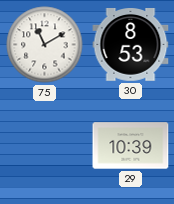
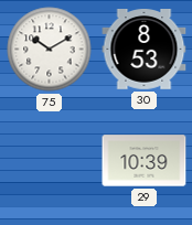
75: 11:10 -> 10:10 (50, 50)
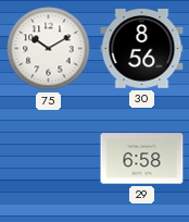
30: 8:53 -> 8:56 (142, 49)
29: 10:39 -> 6:58 (142, 159)
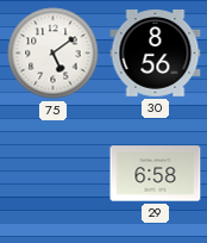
75: 10:10 -> 5:09 (54, 54)
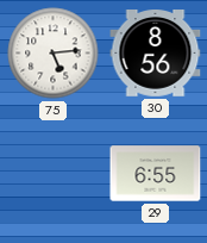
75: 5:09 -> 5:14 (54, 54)
29: 6:58 -> 6:55 (156, 174)
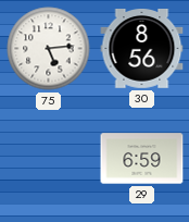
29: 6:55 -> 6:59 (142, 159)
